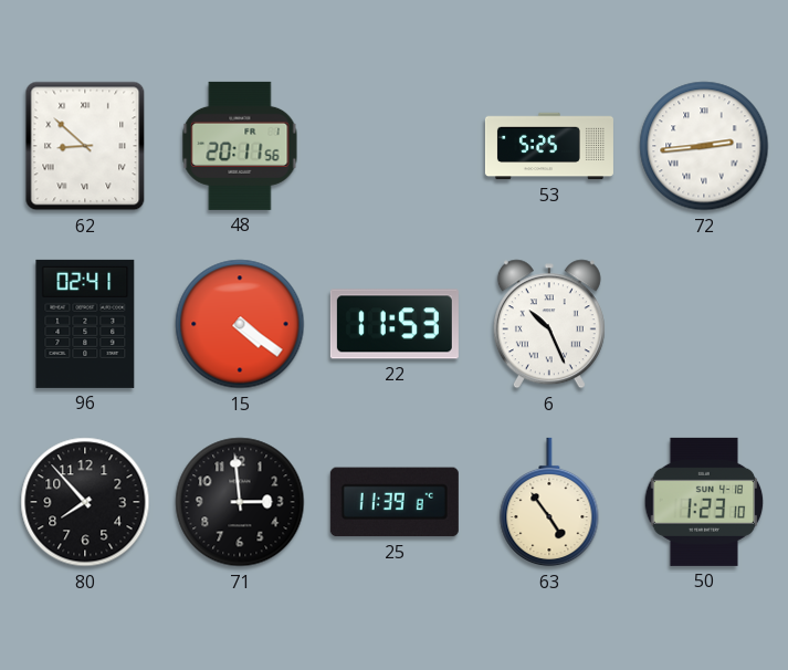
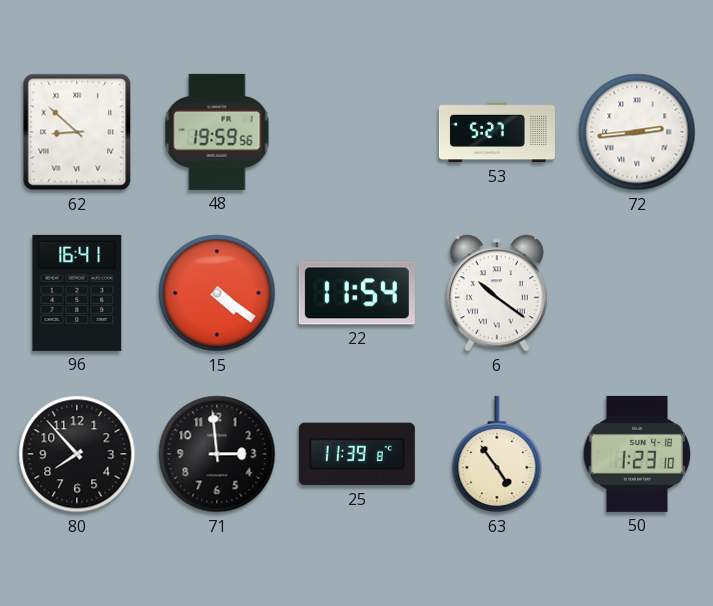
48: 20:11 -> 19:59 (217, 132)
53: 5:25 -> 5:27 (497, 132)
96: 02:41 -> 16:41 (77, 293)
22: 11:53 -> 11:54 (357, 293)
6: 10:26 -> 10:21 (497, 293)
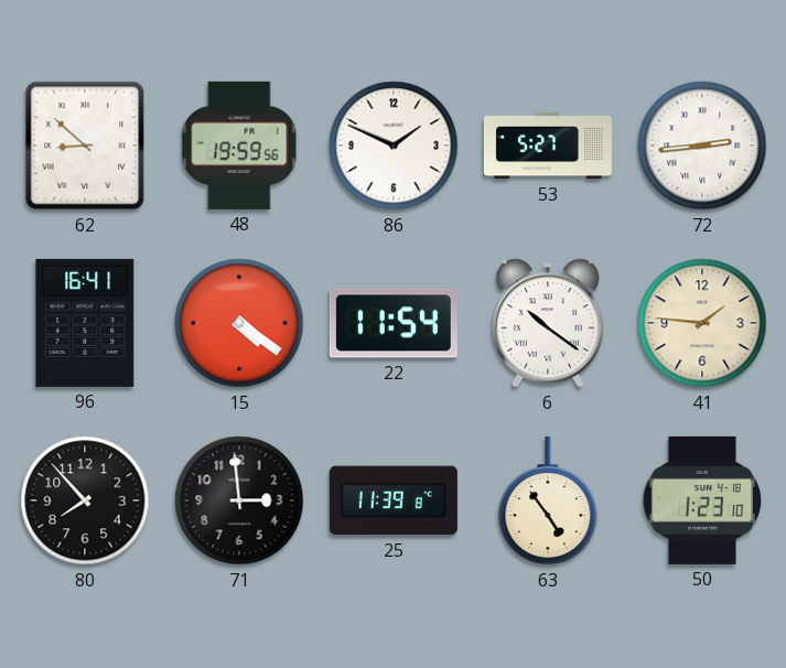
86: none -> 1:49 (394, 146)
41: none -> 1:46 (702, 323)
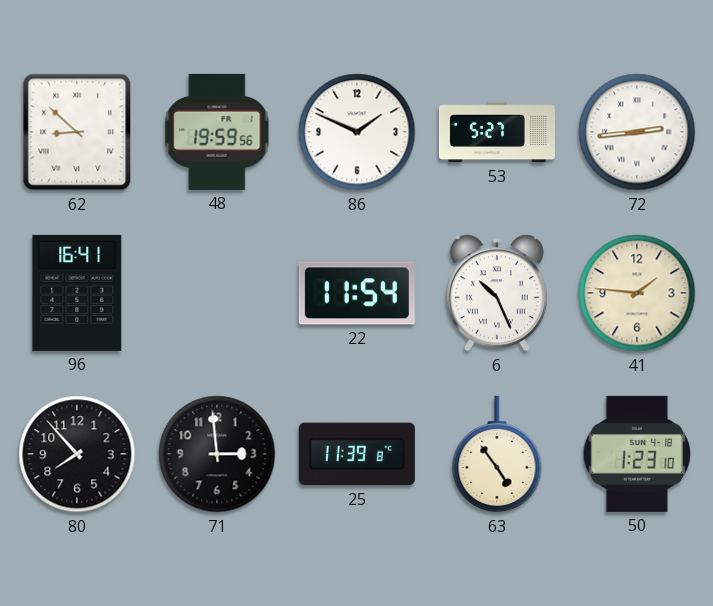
15: 4:21 -> none (239, 323)
6: 10:21 -> 10:26 (497, 293)
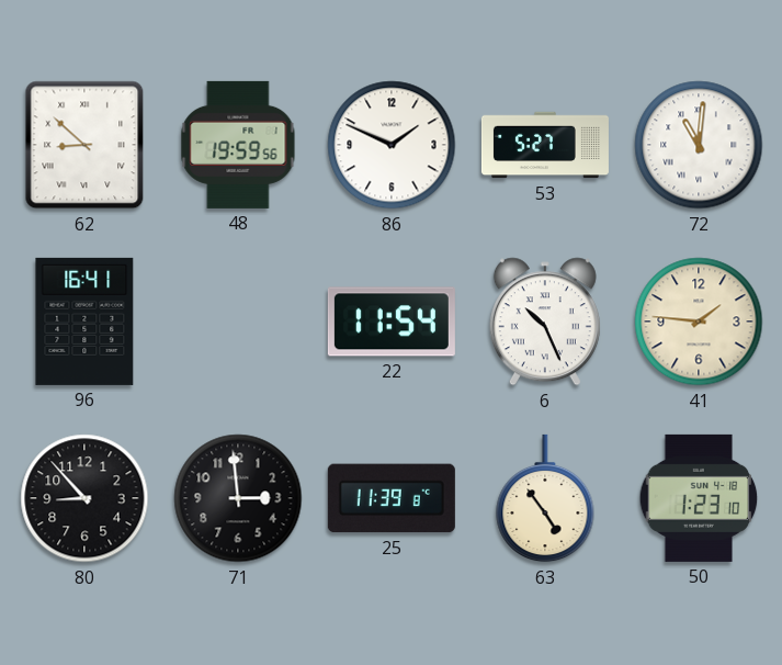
72: 2:44 -> 11:01 (699, 145)
80: 7:53 -> 8:53 (84, 498)
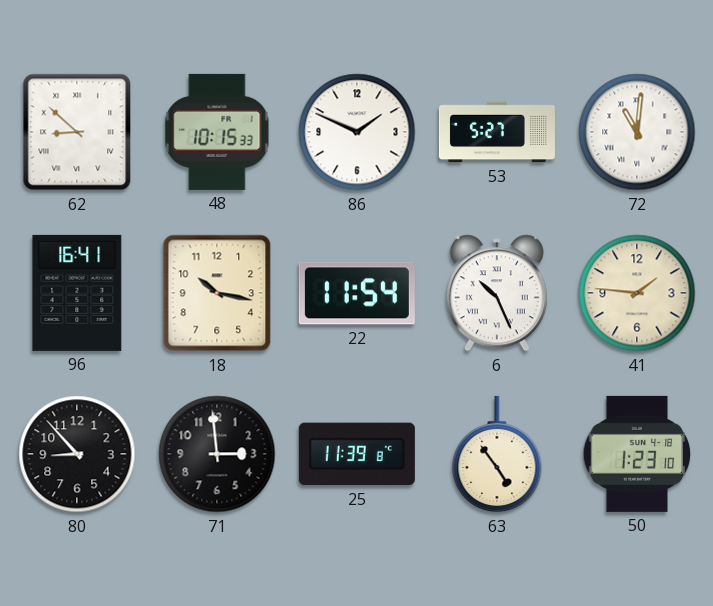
48: 19:59 -> 10:15 (217, 132)
18: none -> 10:17 (217, 293)
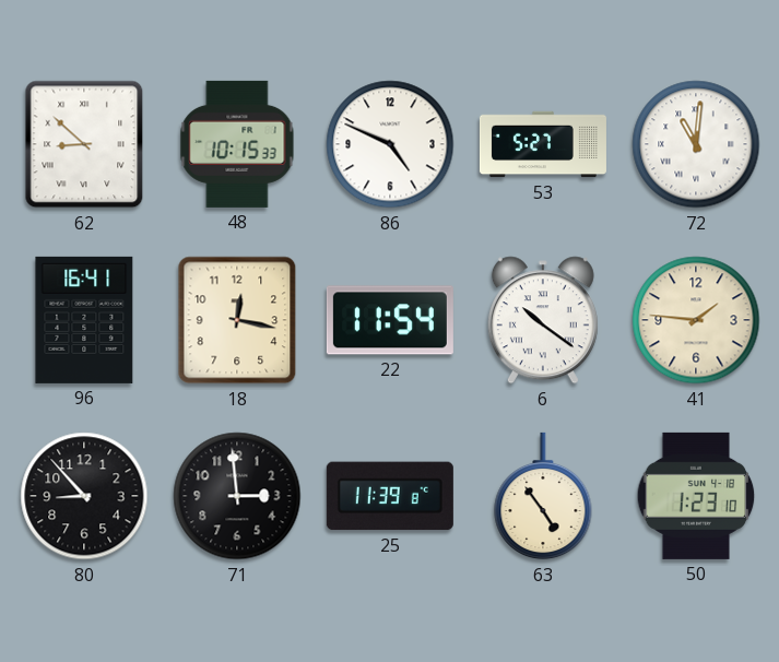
86: 1:49 -> 4:49 (390, 144)
18: 10:17 -> 12:17 (237, 320)
6: 10:26 -> 10:21 (543, 320)
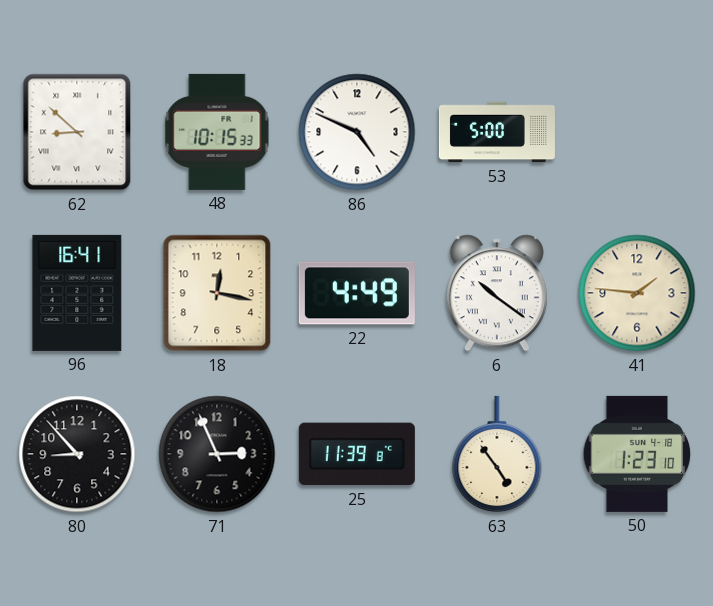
53: 5:27 -> 5:00 (497, 132)
72: 11:01 -> none (696, 144)
22: 11:54 -> 4:49 (357, 293)
71: 2:59 -> 2:56 (217, 454)
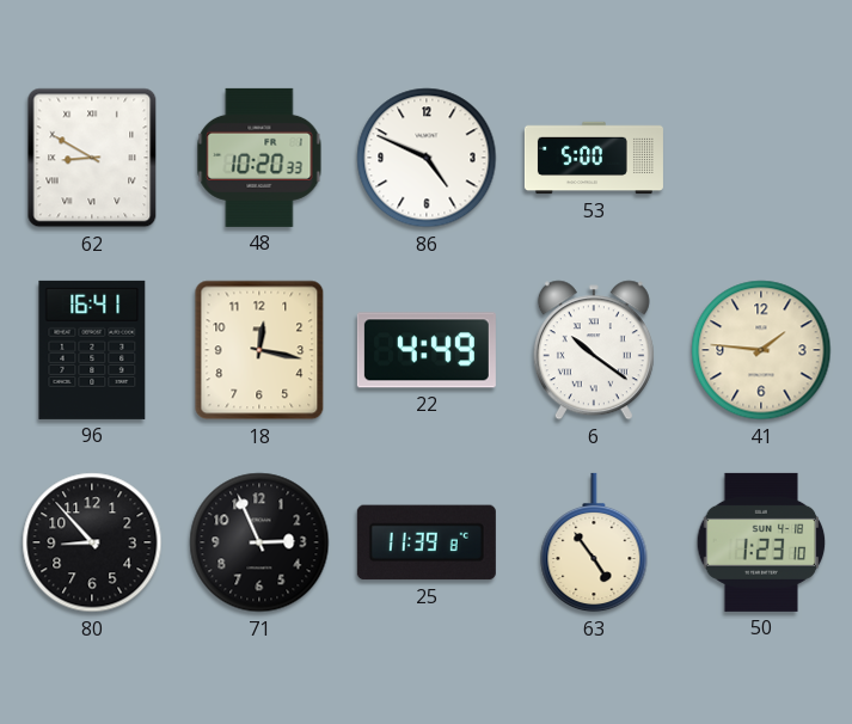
62: 8:52 -> 8:50 (92, 158)
48: 10:15 -> 10:20 (259, 158)
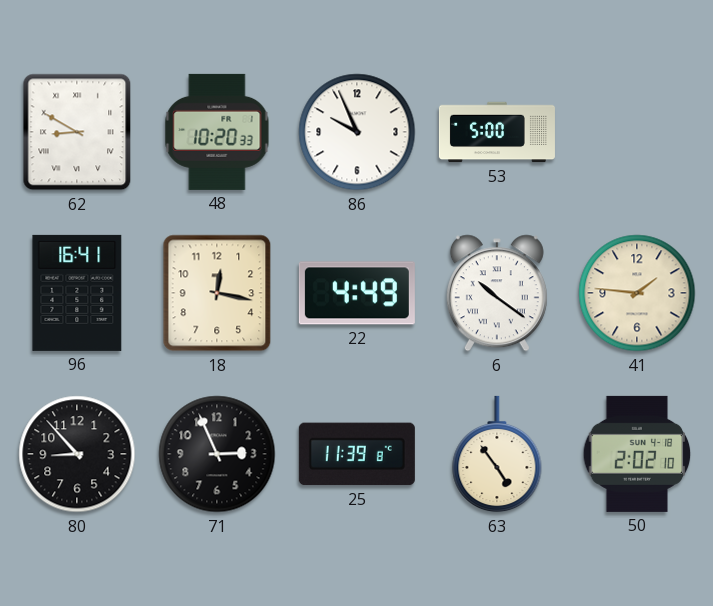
86: 4:49 -> 9:56 (357, 132)
50: 1:23 -> 2:02 (637, 454)
